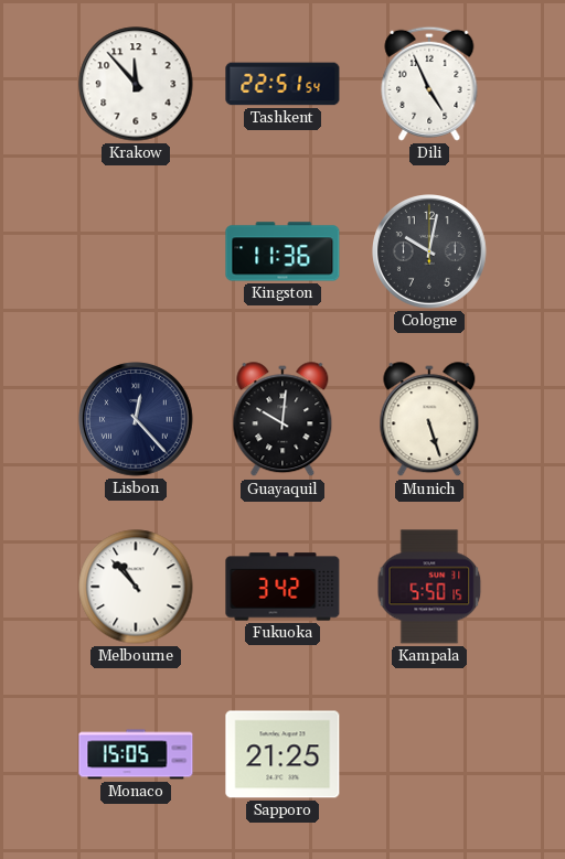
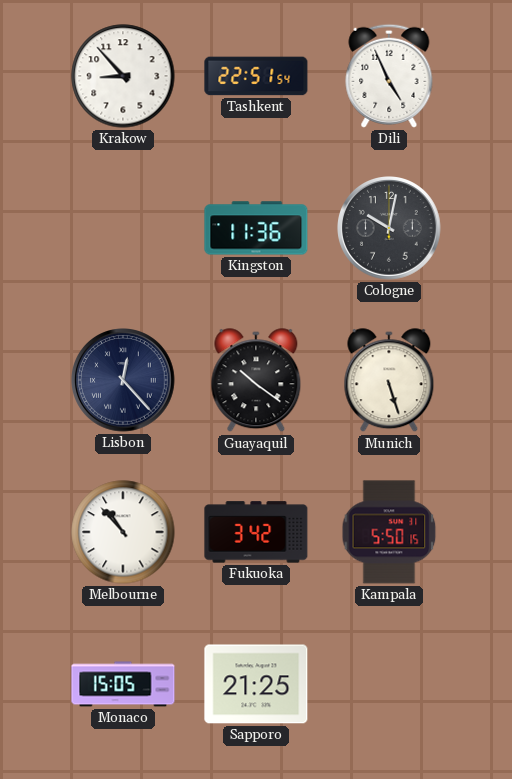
Krakow: 11:53 -> 8:53 (123, 76)
Guayaquil: 10:01 -> 10:21 (256, 381)
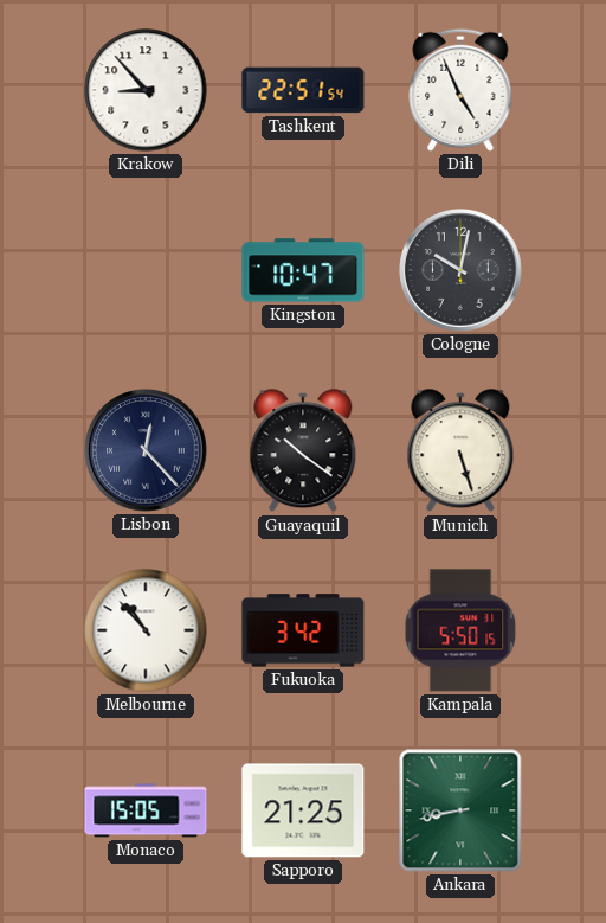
Kingston: 11:36 -> 10:47 (303, 270)
Ankara: none -> 8:43 (460, 810)
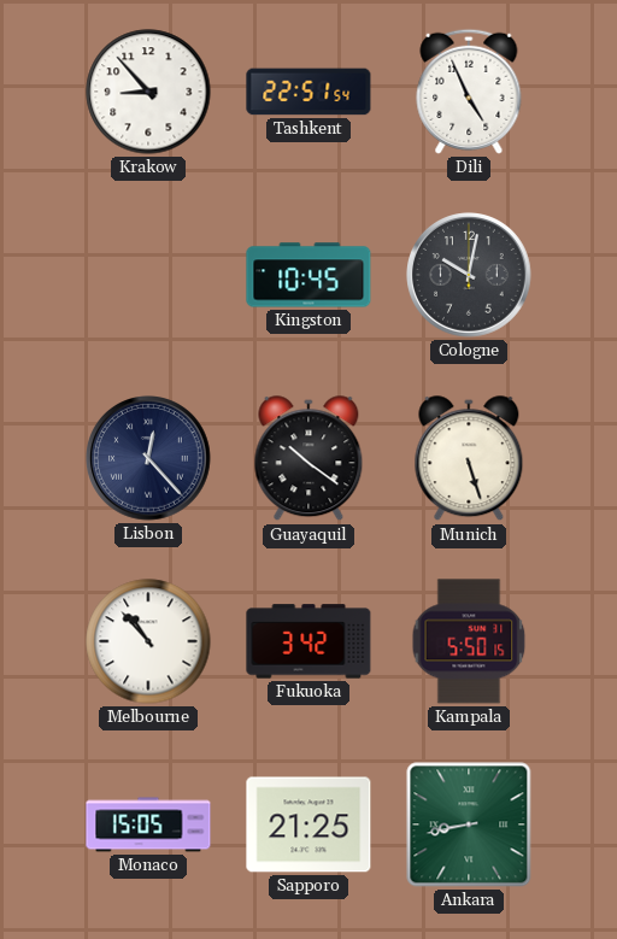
Kingston: 10:47 -> 10:45 (308, 275)
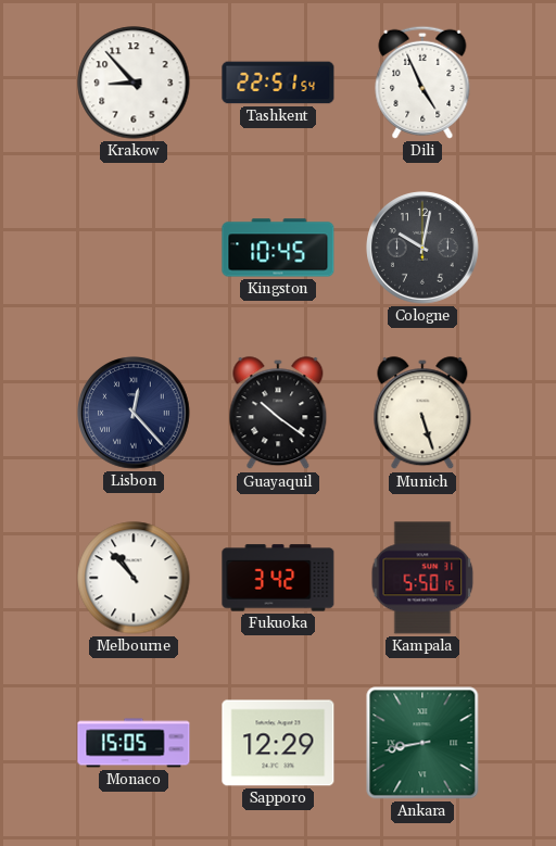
Sapporo: 21:25 -> 12:29 (278, 743)
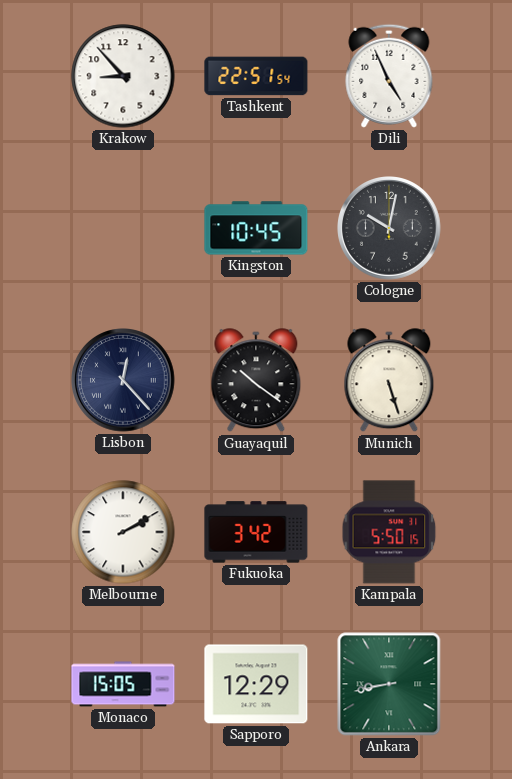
Melbourne: 10:53 -> 2:10 (123, 532)
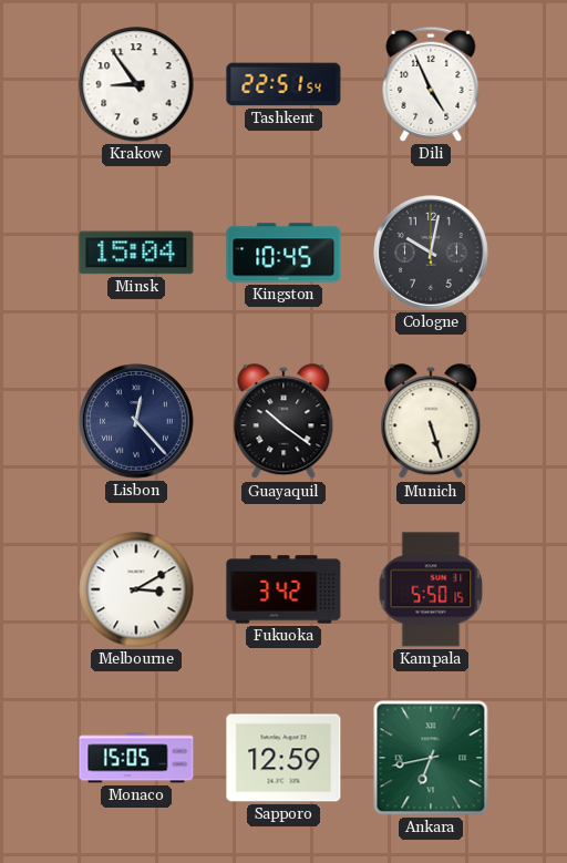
Krakow: 8:53 -> 8:54 (136, 84)
Minsk: none -> 15:04 (136, 253)
Melbourne: 2:10 -> 3:10 (136, 589)
Sapporo: 12:29 -> 12:59 (283, 758)
Ankara: 8:43 -> 6:43 (431, 758)
